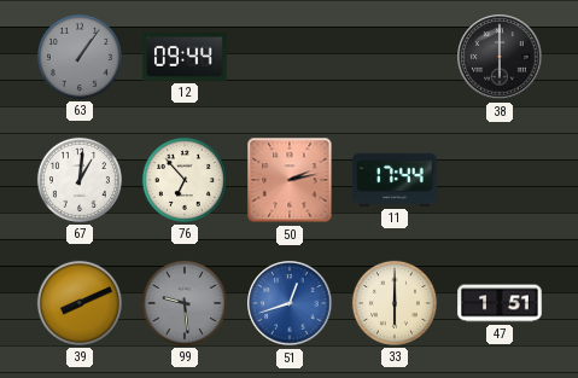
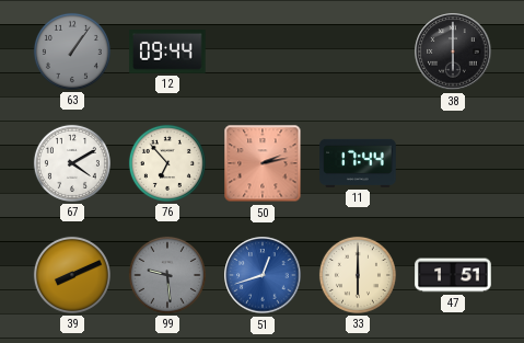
67: 1:01 -> 4:10 (72, 163)
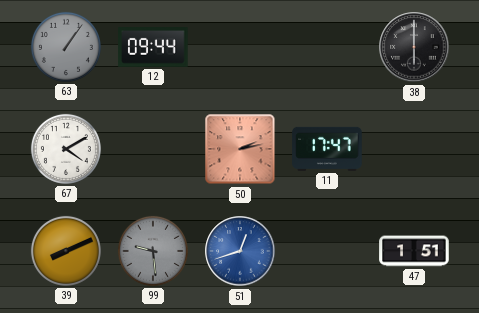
76: 6:53 -> none (167, 163)
11: 17:44 -> 17:47 (327, 149)
33: 6:00 -> none (358, 275)
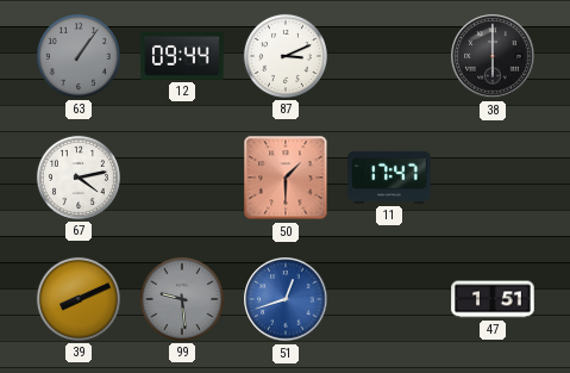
87: none -> 3:11 (286, 56)
67: 4:10 -> 4:13 (79, 178)
50: 2:13 -> 1:30 (286, 178)
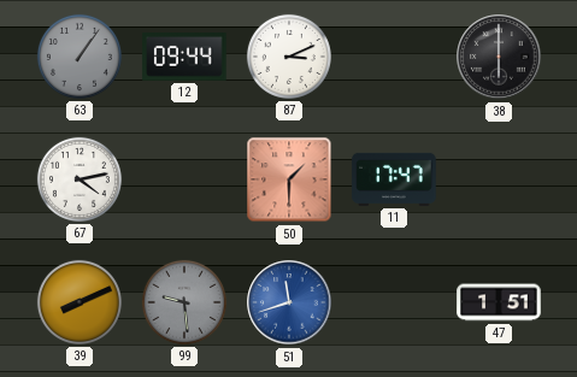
51: 12:42 -> 11:42 (289, 302)
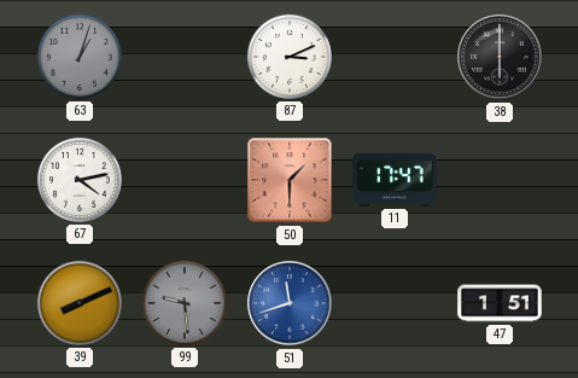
63: 1:06 -> 1:03 (80, 57)
12: 09:44 -> none (184, 58)
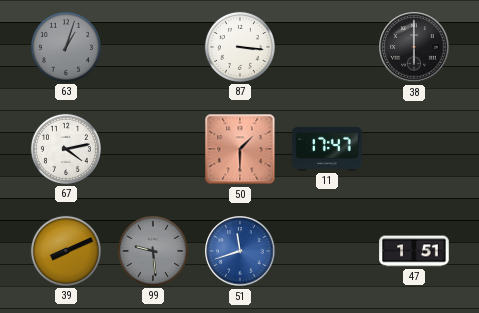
87: 3:11 -> 3:16 (240, 47)
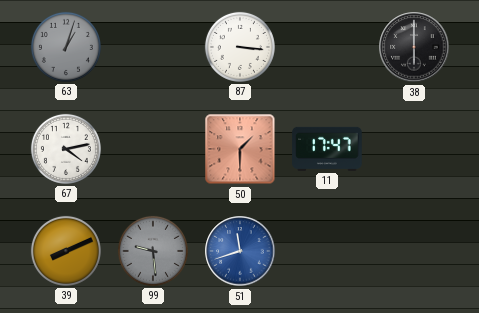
47: 1:51 -> none (414, 251)
